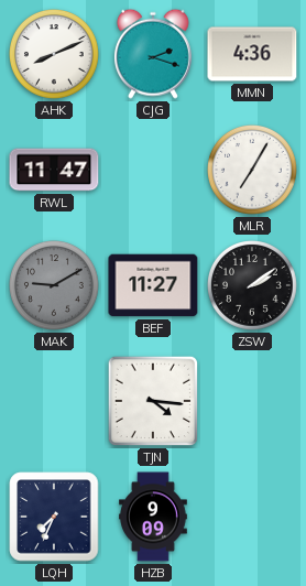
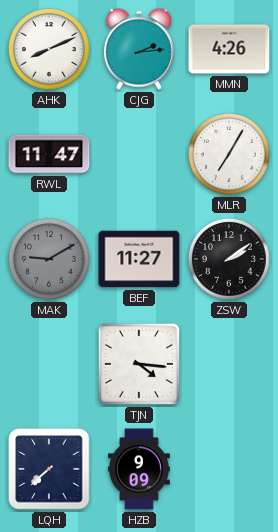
CJG: 2:18 -> 2:14 (139, 49)
MMN: 4:36 -> 4:26 (229, 49)
LQH: 7:34 -> 7:38 (49, 469)
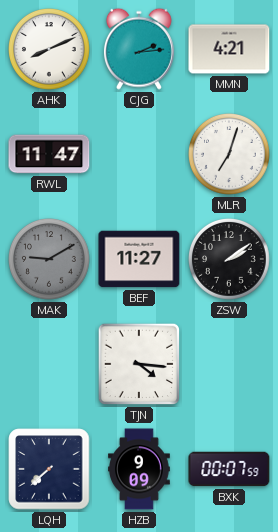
MMN: 4:26 -> 4:21 (229, 49)
MLR: 7:05 -> 7:03 (230, 155)
BXK: none -> 00:07 (229, 469)
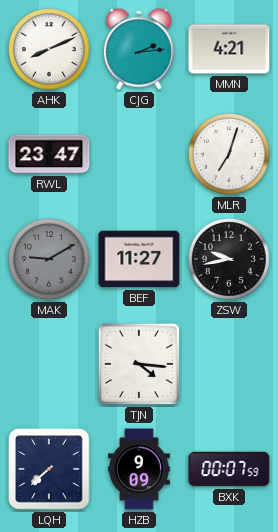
RWL: 11:47 -> 23:47 (49, 154)
ZSW: 2:09 -> 9:43 (230, 260)
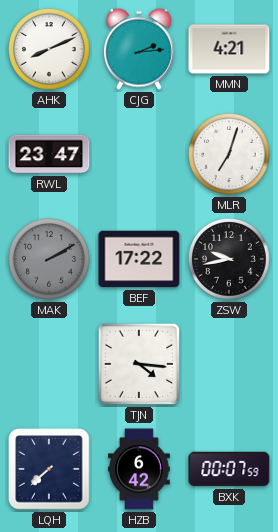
MAK: 9:10 -> 2:10 (50, 260)
BEF: 11:27 -> 17:22 (139, 259)
HZB: 9:09 -> 6:42 (139, 469)
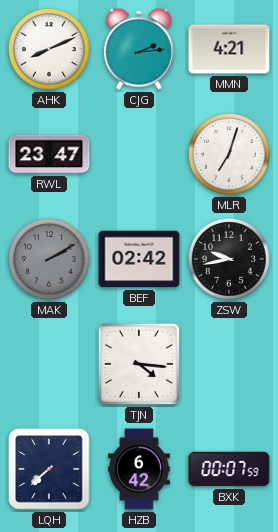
BEF: 17:22 -> 02:42 (139, 259)
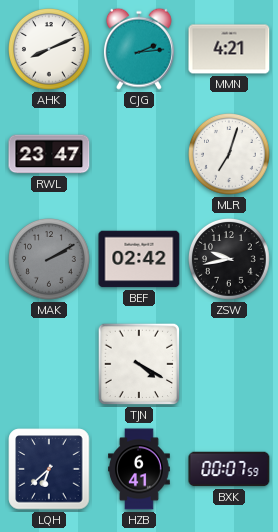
TJN: 4:16 -> 4:20 (139, 364)
LQH: 7:38 -> 6:38 (49, 469)
HZB: 6:42 -> 6:41 (139, 469)
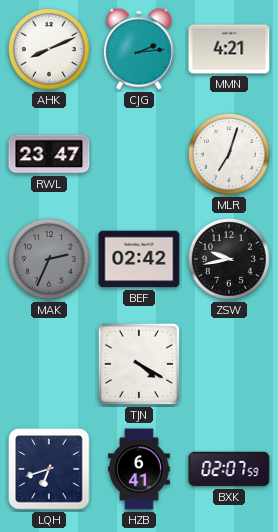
MAK: 2:10 -> 2:34 (50, 260)
LQH: 6:38 -> 6:42 (49, 469)
BXK: 00:07 -> 02:07 (229, 469)
